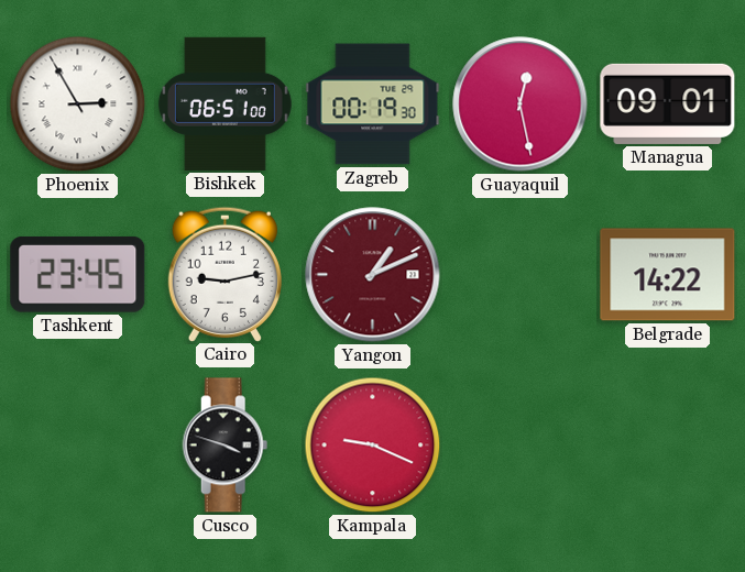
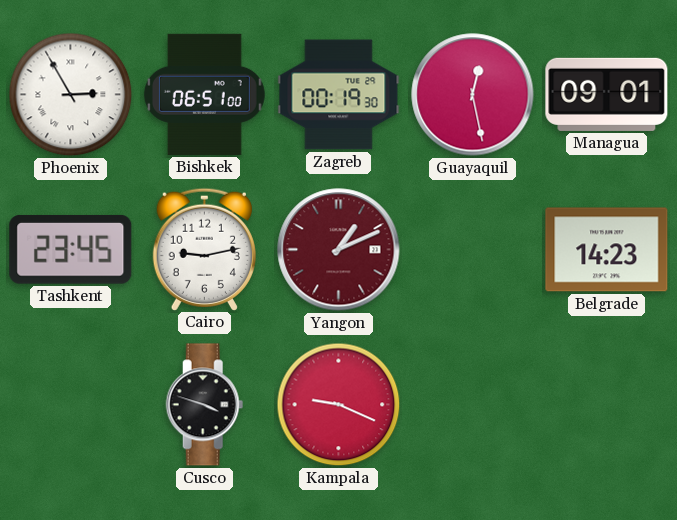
Belgrade: 14:22 -> 14:23 (607, 250)
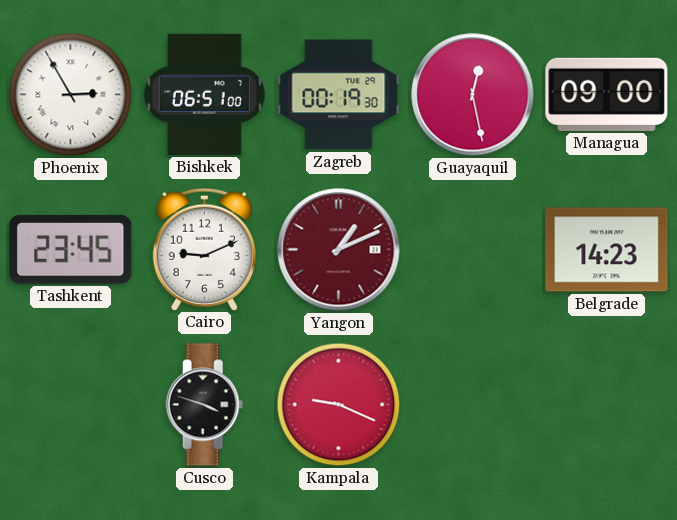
Managua: 09:01 -> 09:00 (607, 94)
Cairo: 9:13 -> 9:11 (204, 249)
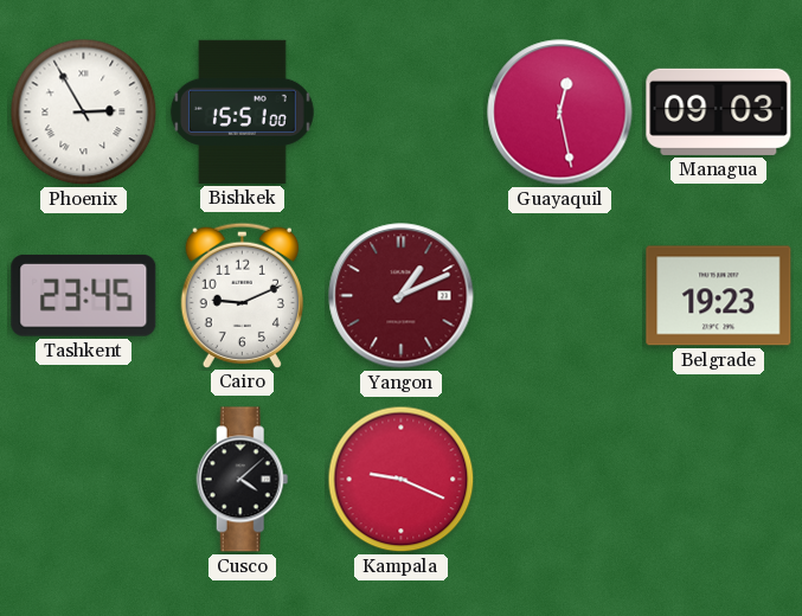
Bishkek: 06:51 -> 15:51 (242, 111)
Zagreb: 00:19 -> none (339, 95)
Managua: 09:00 -> 09:03 (719, 111)
Belgrade: 14:23 -> 19:23 (719, 296)
Cusco: 3:48 -> 4:08 (243, 480)
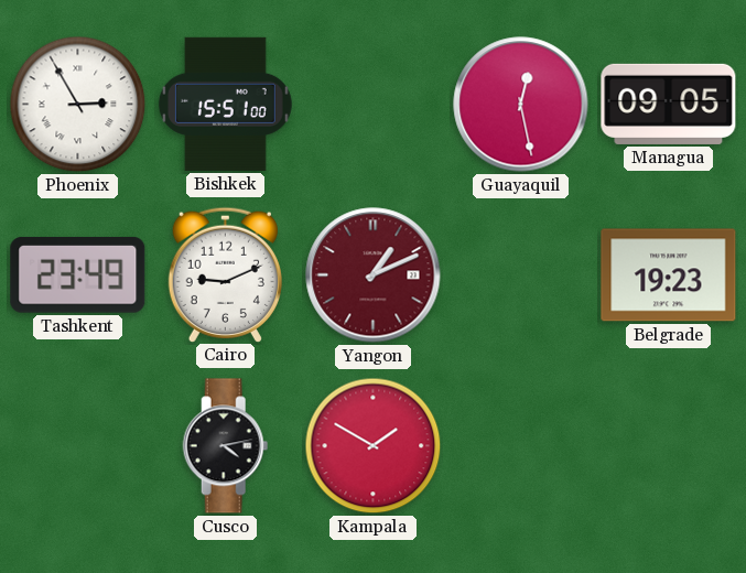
Managua: 09:03 -> 09:05 (669, 104)
Tashkent: 23:45 -> 23:49 (78, 275)
Cusco: 4:08 -> 4:13 (226, 446)
Kampala: 9:19 -> 1:50 (374, 446)
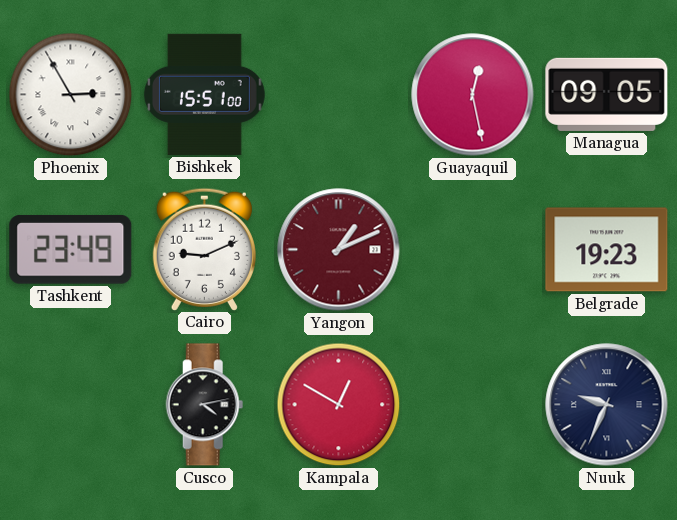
Kampala: 1:50 -> 12:50 (339, 405)
Nuuk: none -> 9:34 (607, 405)
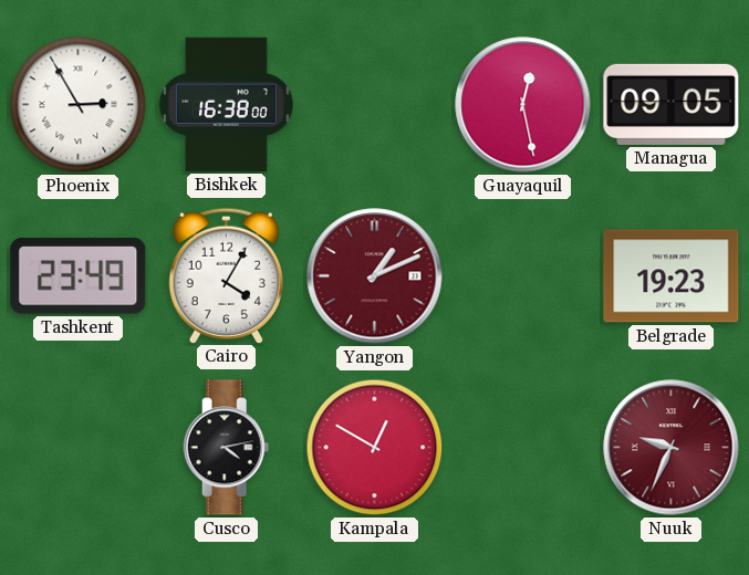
Bishkek: 15:51 -> 16:38 (226, 104)
Cairo: 9:11 -> 4:05 (226, 275)
Nuuk dial: navy -> burgundy (672, 448)
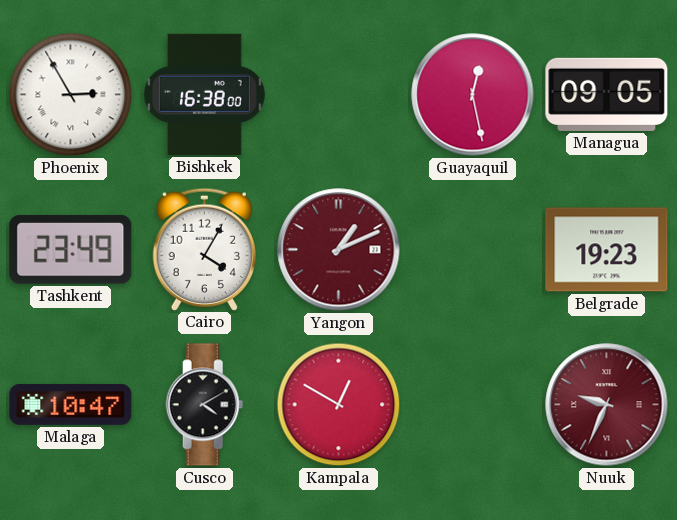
Malaga: none -> 10:47 (71, 404)
Cusco: 4:13 -> 4:10 (205, 405)
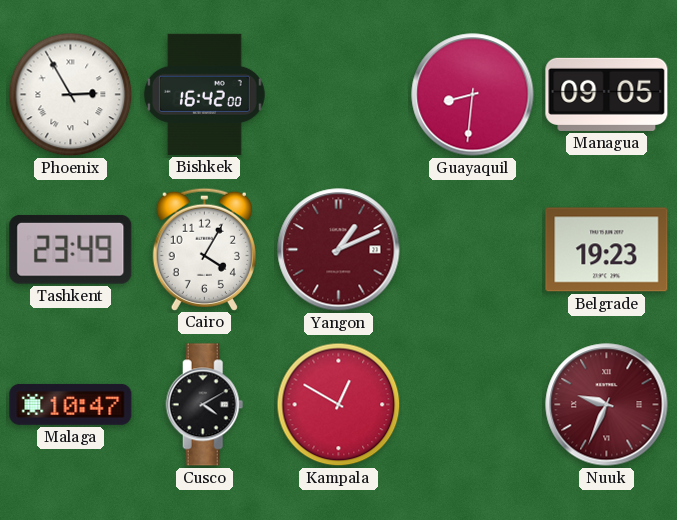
Bishkek: 16:38 -> 16:42 (204, 94)
Guayaquil: 12:28 -> 8:31 (473, 95)
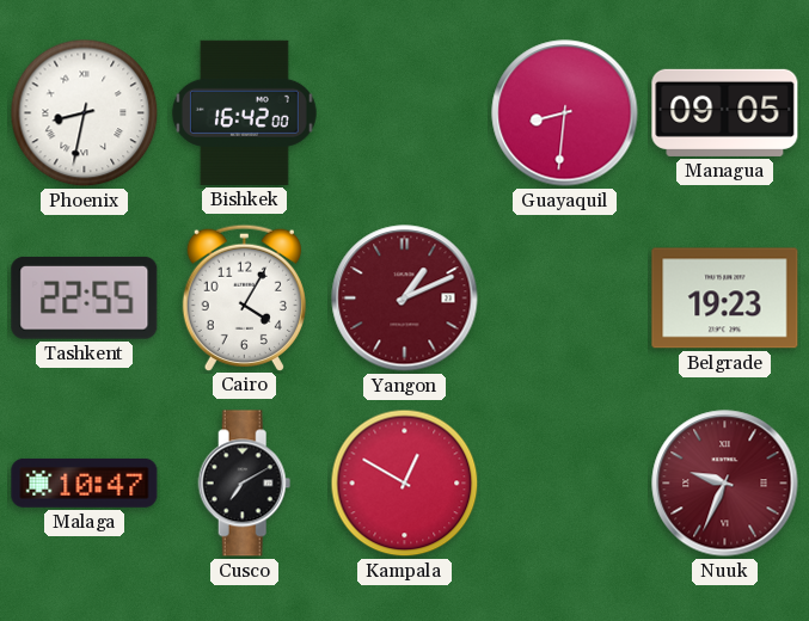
Phoenix: 2:55 -> 8:32 (85, 113)
Tashkent: 23:49 -> 22:55 (85, 299)
Cusco: 4:10 -> 7:10 (245, 484)
